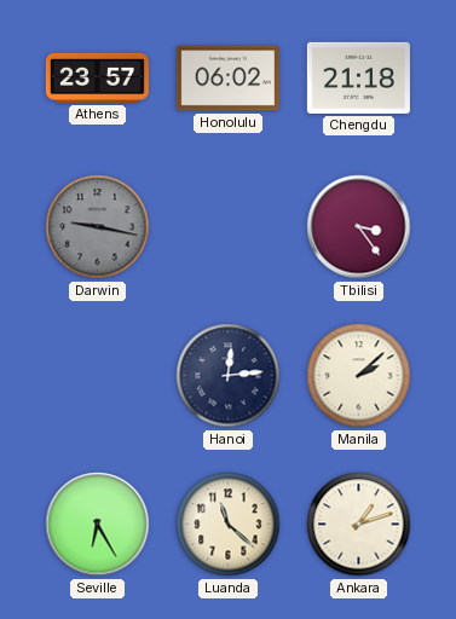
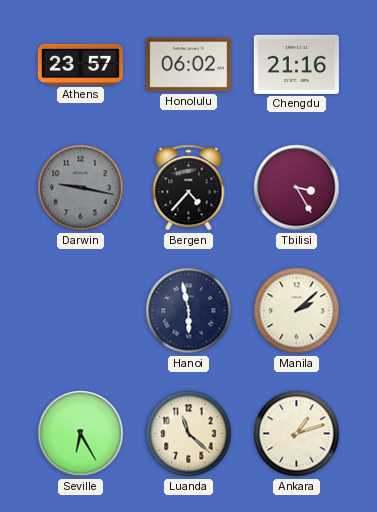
Chengdu: 21:18 -> 21:16 (296, 64)
Bergen: none -> 4:37 (189, 188)
Tbilisi: 3:24 -> 3:25 (297, 188)
Hanoi: 12:14 -> 5:58 (189, 311)
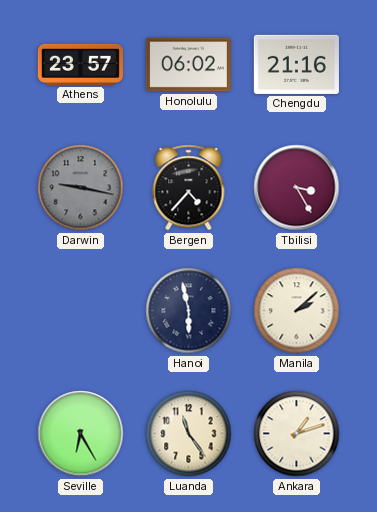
Luanda: 11:22 -> 11:24 (189, 434)
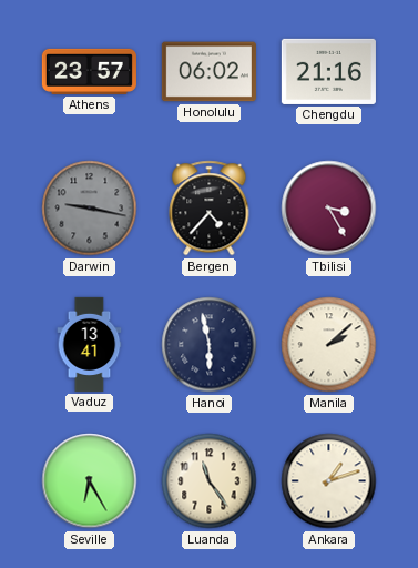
Vaduz: none -> 13:41 (90, 344)
